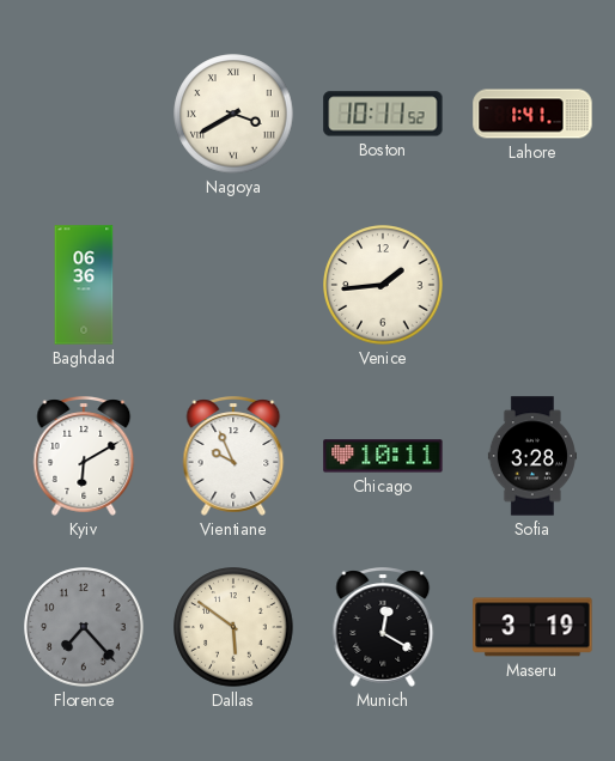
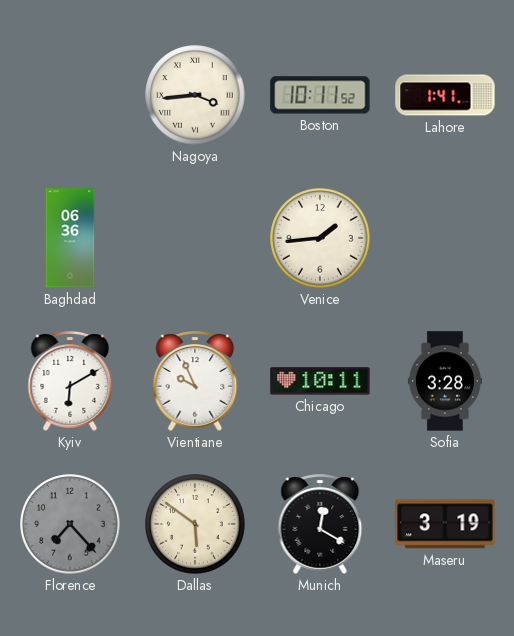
Nagoya: 3:40 -> 3:44 (195, 95)
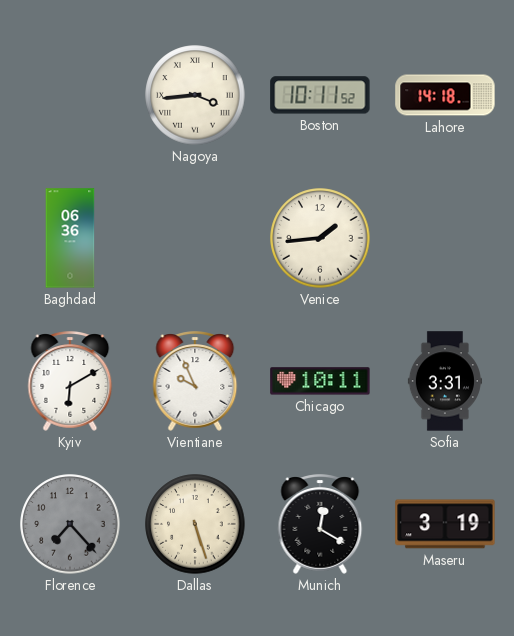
Lahore: 1:41 -> 14:18 (445, 95)
Sofia: 3:28 -> 3:31 (445, 381)
Dallas: 5:51 -> 5:27 (195, 524)
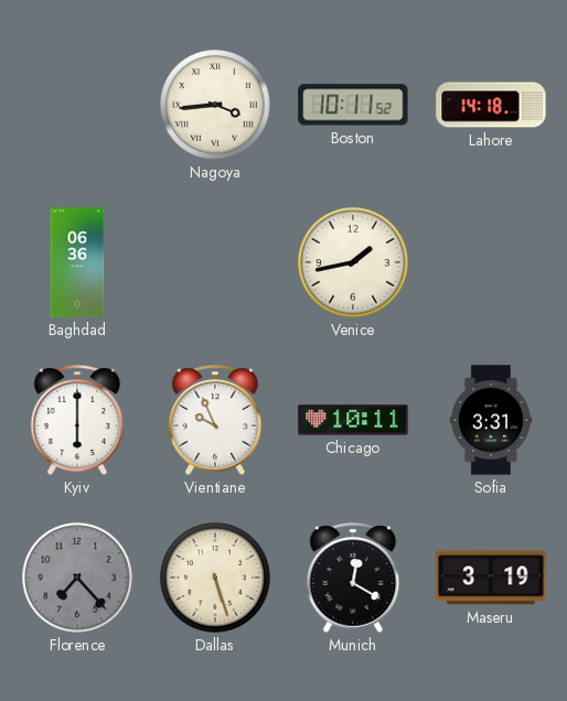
Venice: 1:44 -> 1:43 (353, 262)
Kyiv: 6:10 -> 6:00 (77, 420)
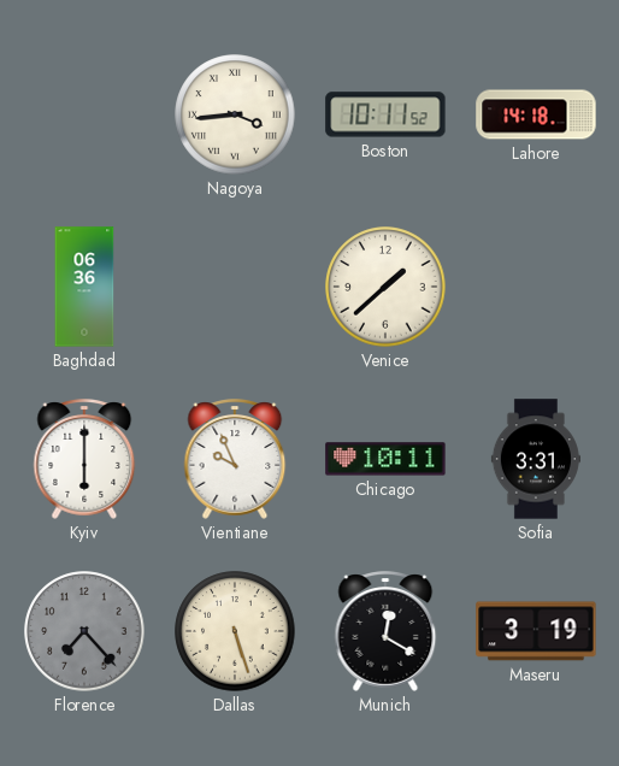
Venice: 1:43 -> 1:38 (385, 287)
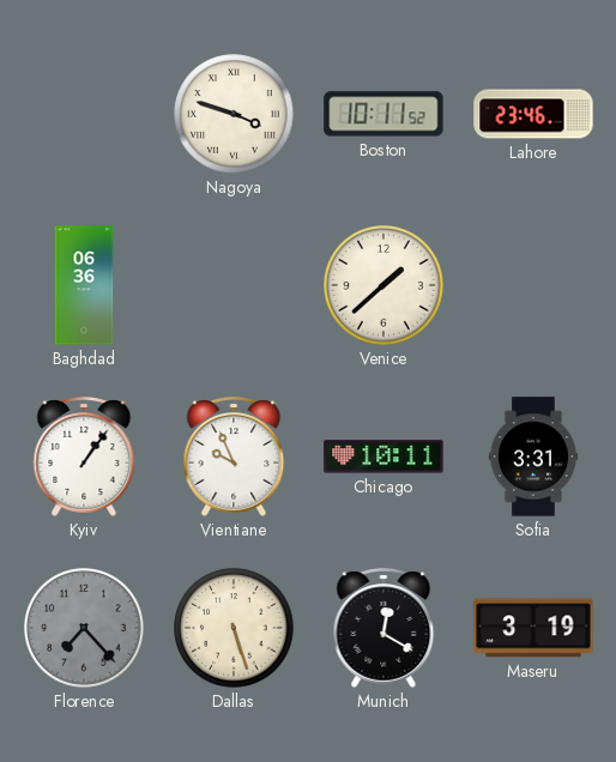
Nagoya: 3:44 -> 3:48 (234, 114)
Lahore: 14:18 -> 23:46 (533, 114)
Kyiv: 6:00 -> 1:06 (84, 456)
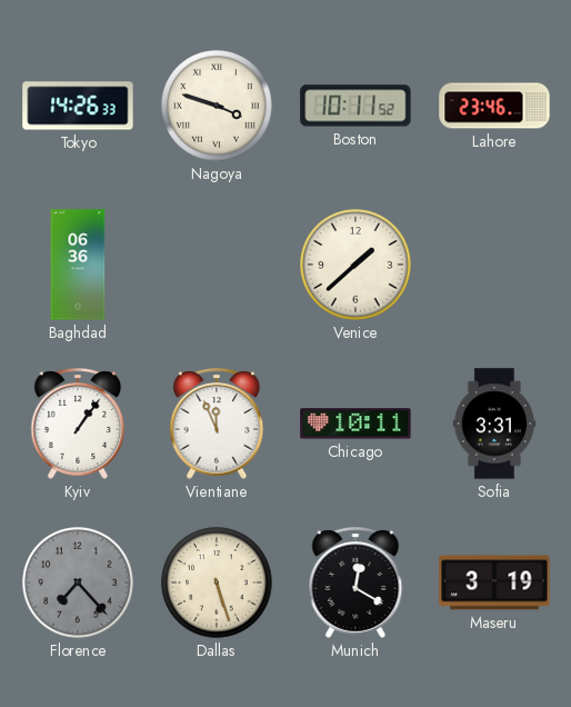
Tokyo: none -> 14:26 (78, 106)
Vientiane: 9:56 -> 11:56 (217, 424)
